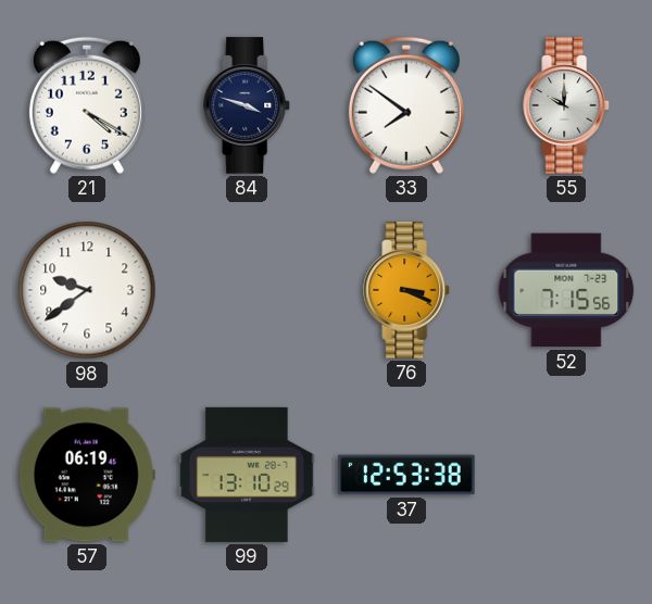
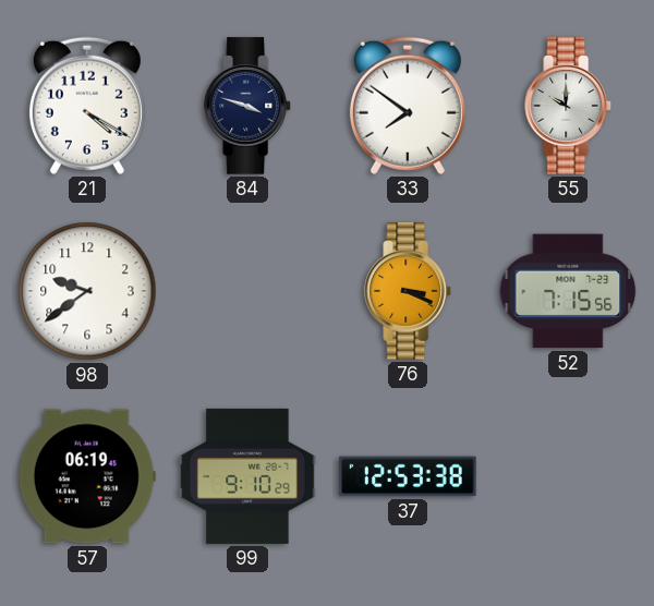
99: 13:10 -> 9:10 (247, 476)
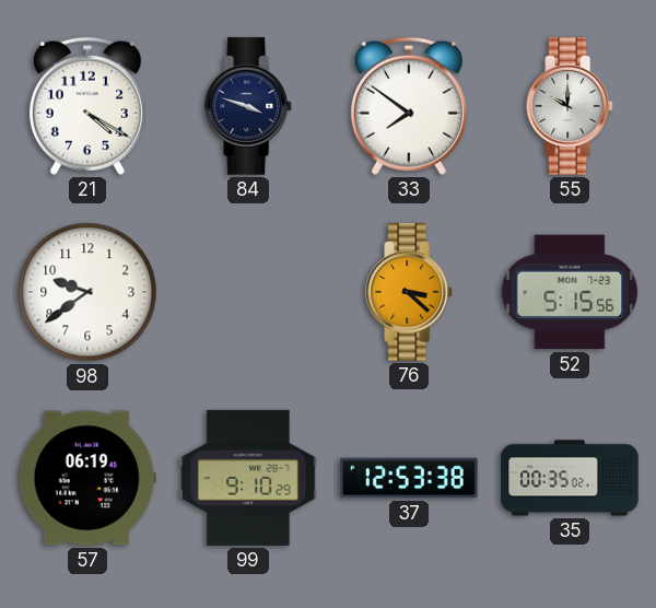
76: 3:19 -> 3:22 (410, 292)
52: 7:15 -> 5:15 (570, 292)
35: none -> 00:35 (570, 478)
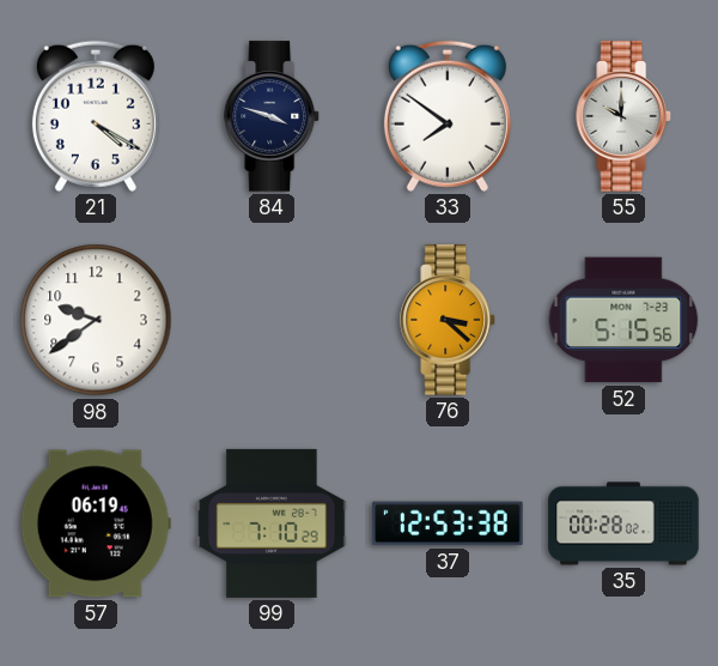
99: 9:10 -> 7:10 (272, 523)
35: 00:35 -> 00:28 (623, 523)
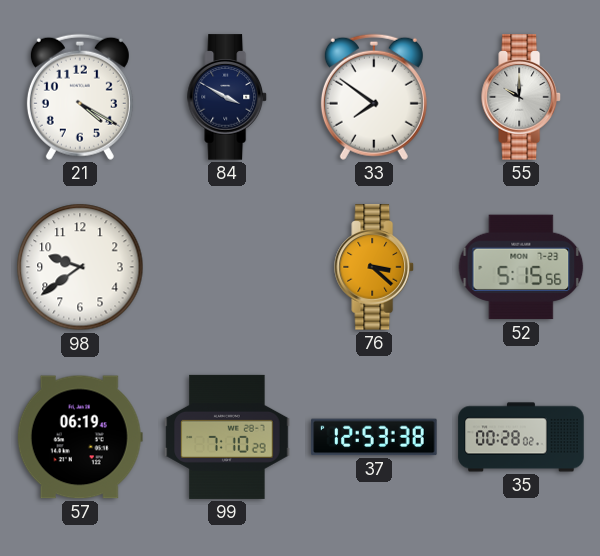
84: 3:48 -> 3:50 (228, 97)
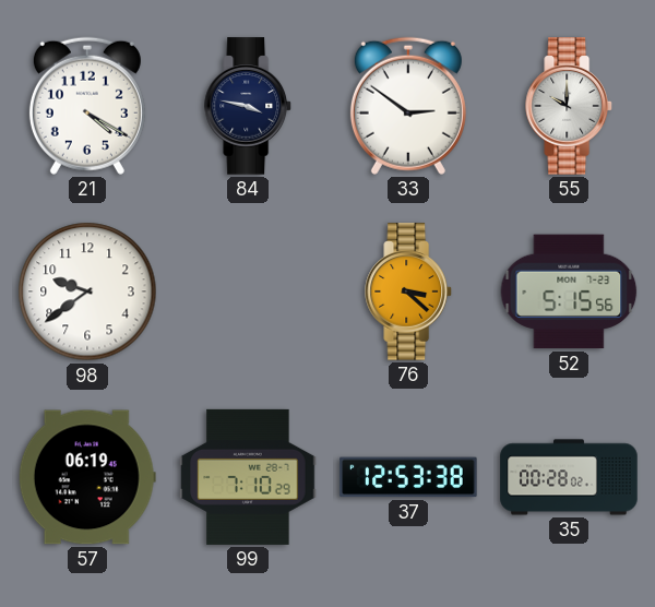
84: 3:50 -> 3:47 (249, 106)
33: 7:51 -> 2:51 (408, 106)
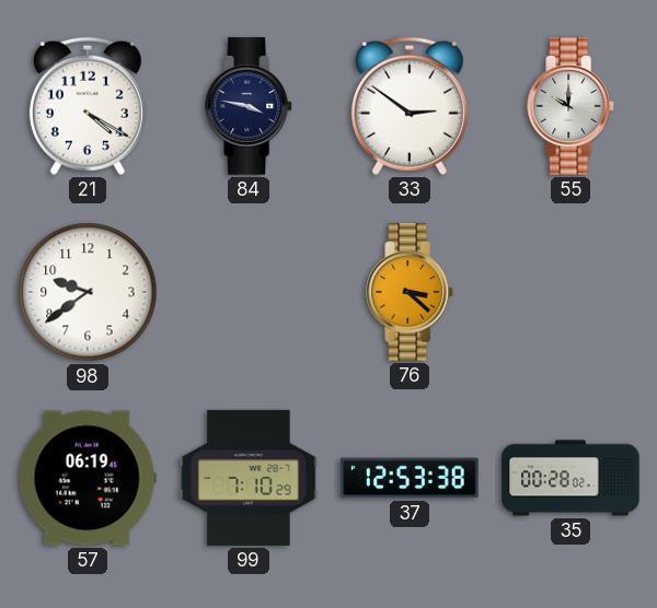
52: 5:15 -> none (569, 291)
